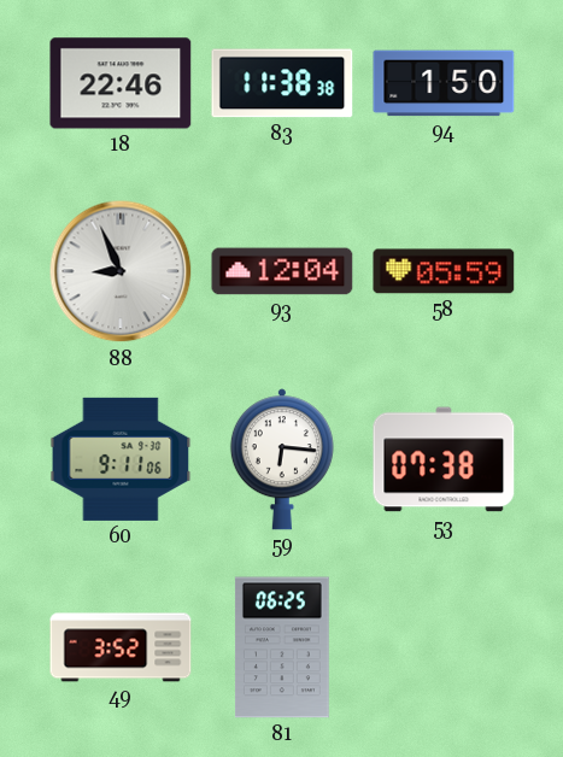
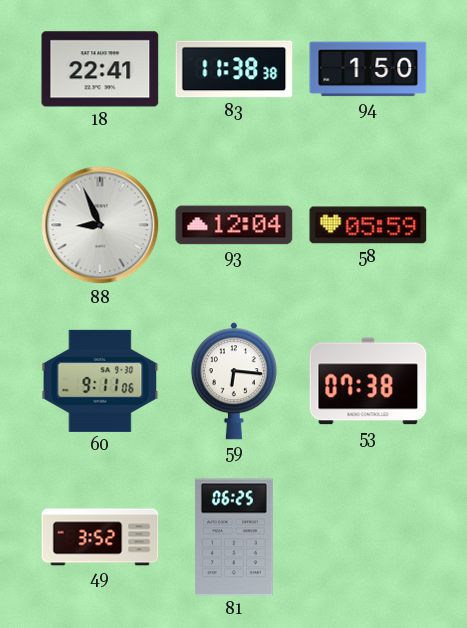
18: 22:46 -> 22:41 (100, 69)
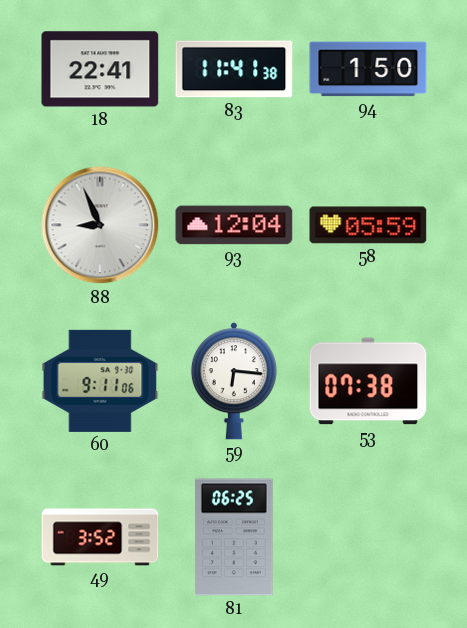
83: 11:38 -> 11:41 (234, 69)
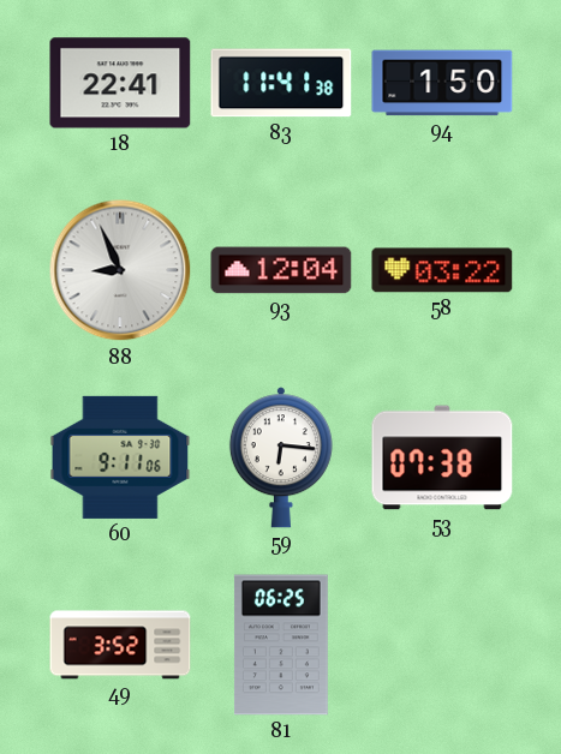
58: 05:59 -> 03:22 (442, 270)
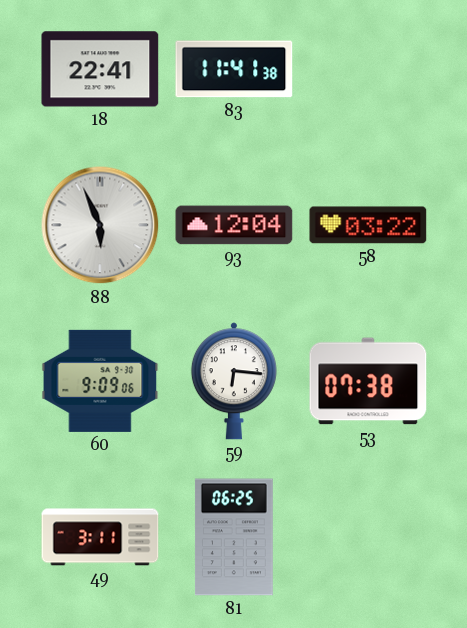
94: 1:50 -> none (442, 83)
88: 8:56 -> 5:56 (100, 225)
60: 9:11 -> 9:09 (100, 381)
49: 3:52 -> 3:11 (100, 537)
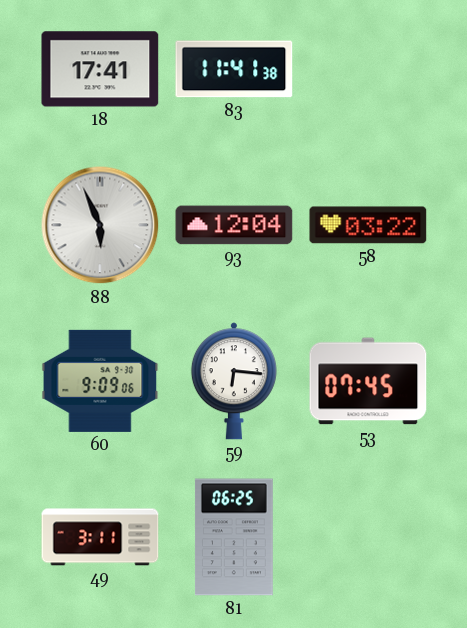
18: 22:41 -> 17:41 (100, 69)
53: 07:38 -> 07:45 (368, 381)
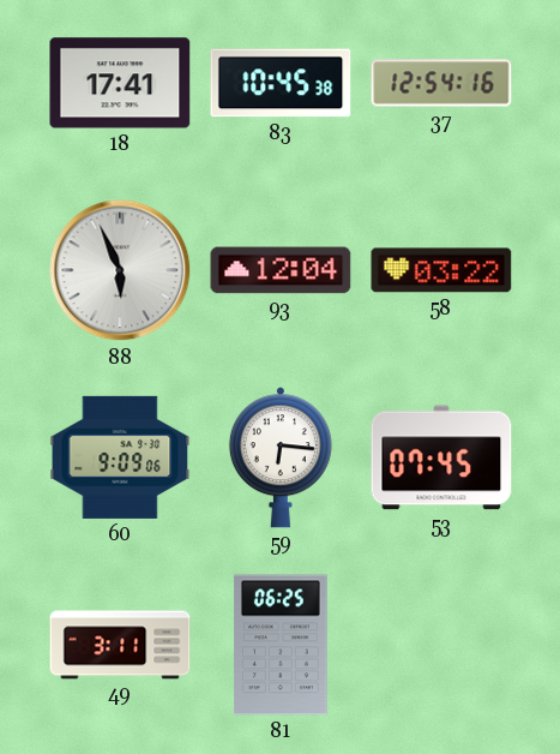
83: 11:41 -> 10:45 (281, 83)
37: none -> 12:54 (441, 83)
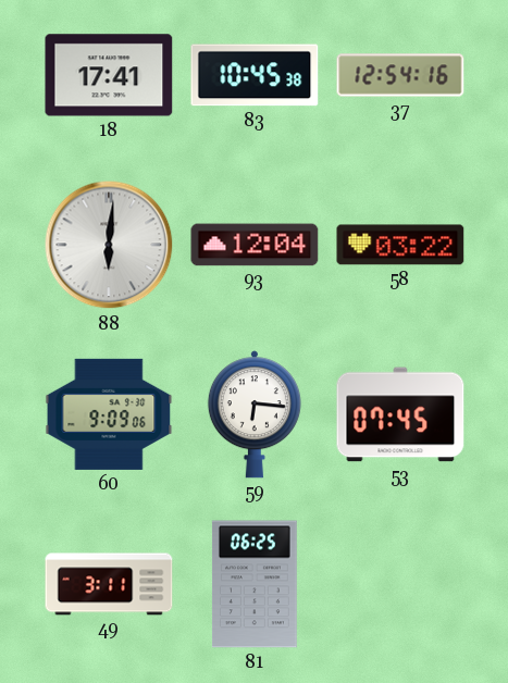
88: 5:56 -> 6:01 (109, 245)
